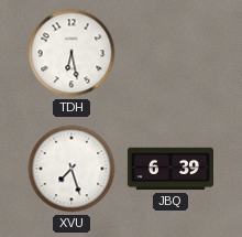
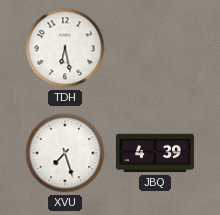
JBQ: 6:39 -> 4:39 (155, 153)
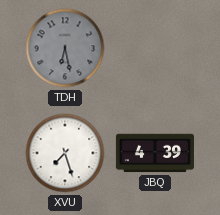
TDH dial: white -> grey (65, 48)
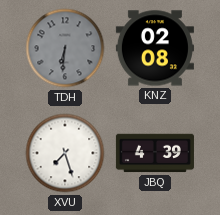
TDH: 6:28 -> 6:31 (65, 48)
KNZ: none -> 02:08 (155, 48)
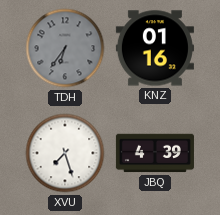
TDH: 6:31 -> 6:36 (65, 48)
KNZ: 02:08 -> 01:16 (155, 48)
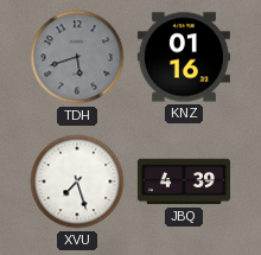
TDH: 6:36 -> 5:42 (77, 57)
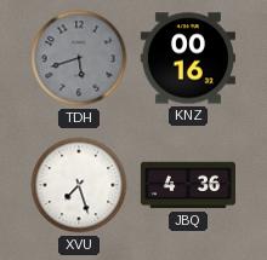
KNZ: 01:16 -> 00:16 (188, 58)
JBQ: 4:39 -> 4:36 (188, 185)
